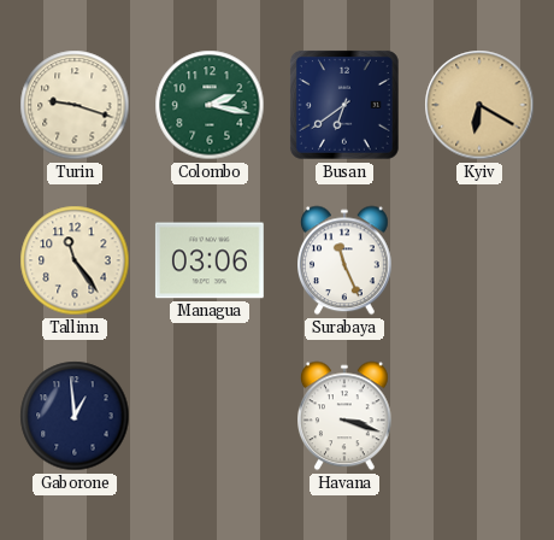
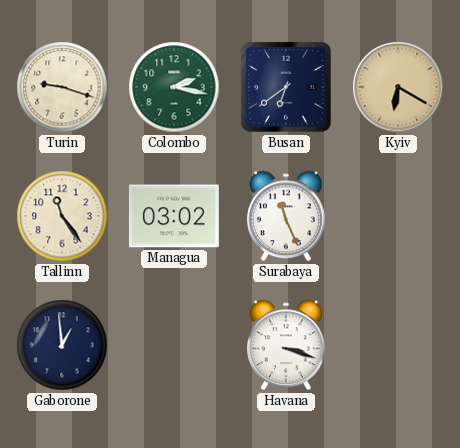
Managua: 03:06 -> 03:02 (174, 216)
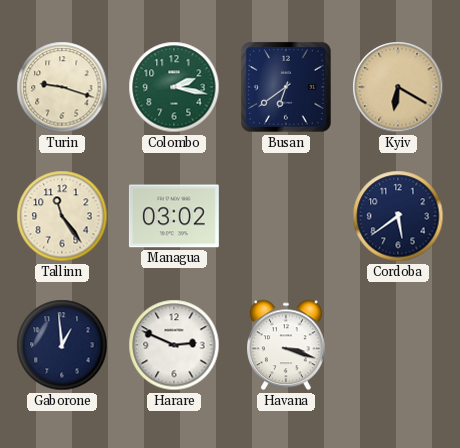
Surabaya: 11:26 -> none (287, 216)
Cordoba: none -> 5:39 (398, 216)
Harare: none -> 2:49 (174, 345)
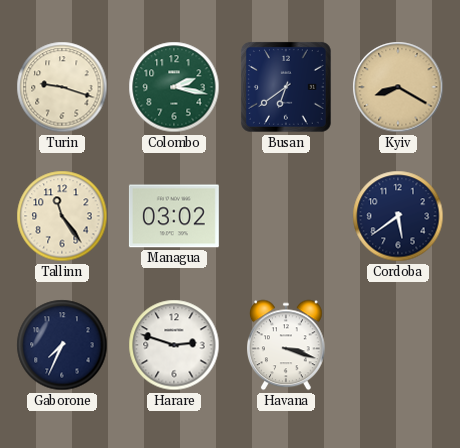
Kyiv: 6:20 -> 8:20 (398, 87)
Gaborone: 12:59 -> 7:34 (62, 345)
Harare: 2:49 -> 2:48 (174, 345)
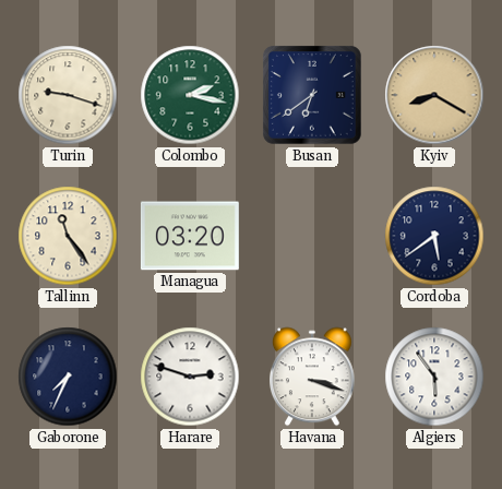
Managua: 03:02 -> 03:20 (190, 236)
Algiers: none -> 5:54 (434, 377)
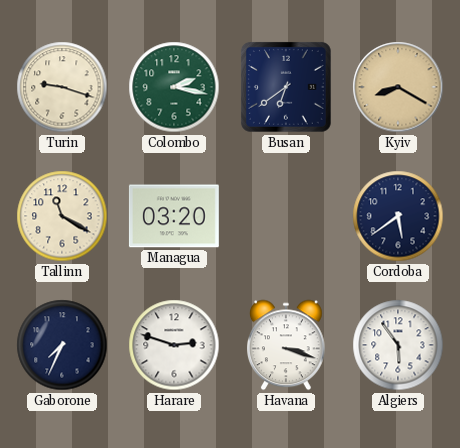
Tallinn: 11:24 -> 11:20 (62, 216)
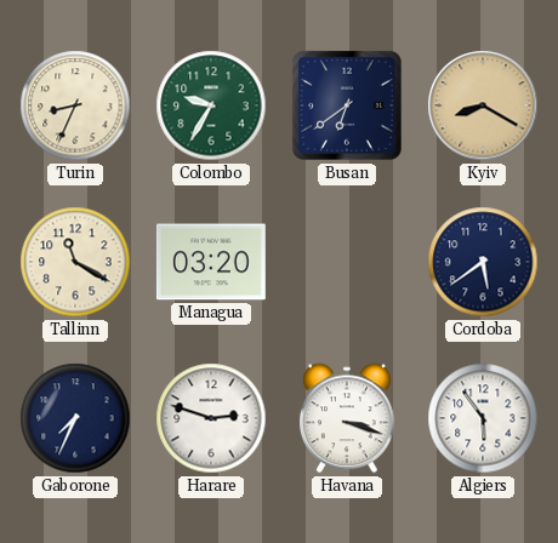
Turin: 9:18 -> 8:34 (75, 105)
Colombo: 2:17 -> 9:35 (211, 105)
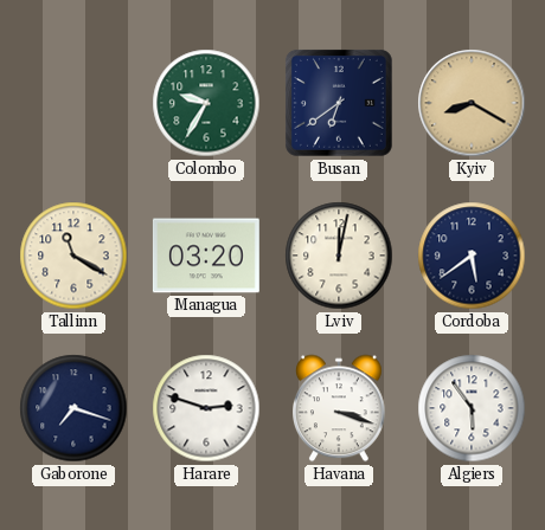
Turin: 8:34 -> none (75, 105)
Lviv: none -> 12:02 (339, 256)
Gaborone: 7:34 -> 7:18 (73, 408)
